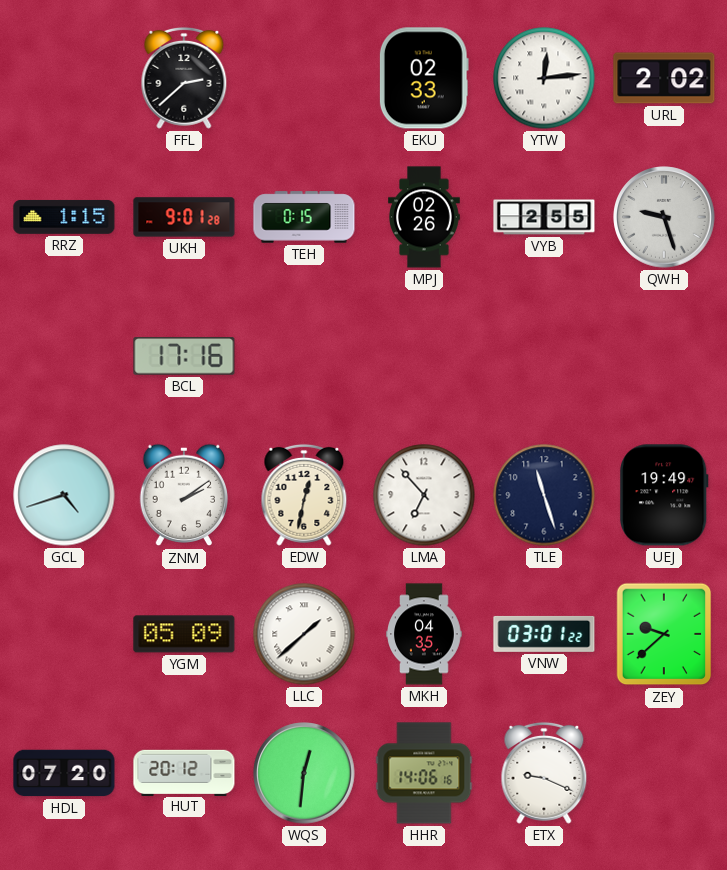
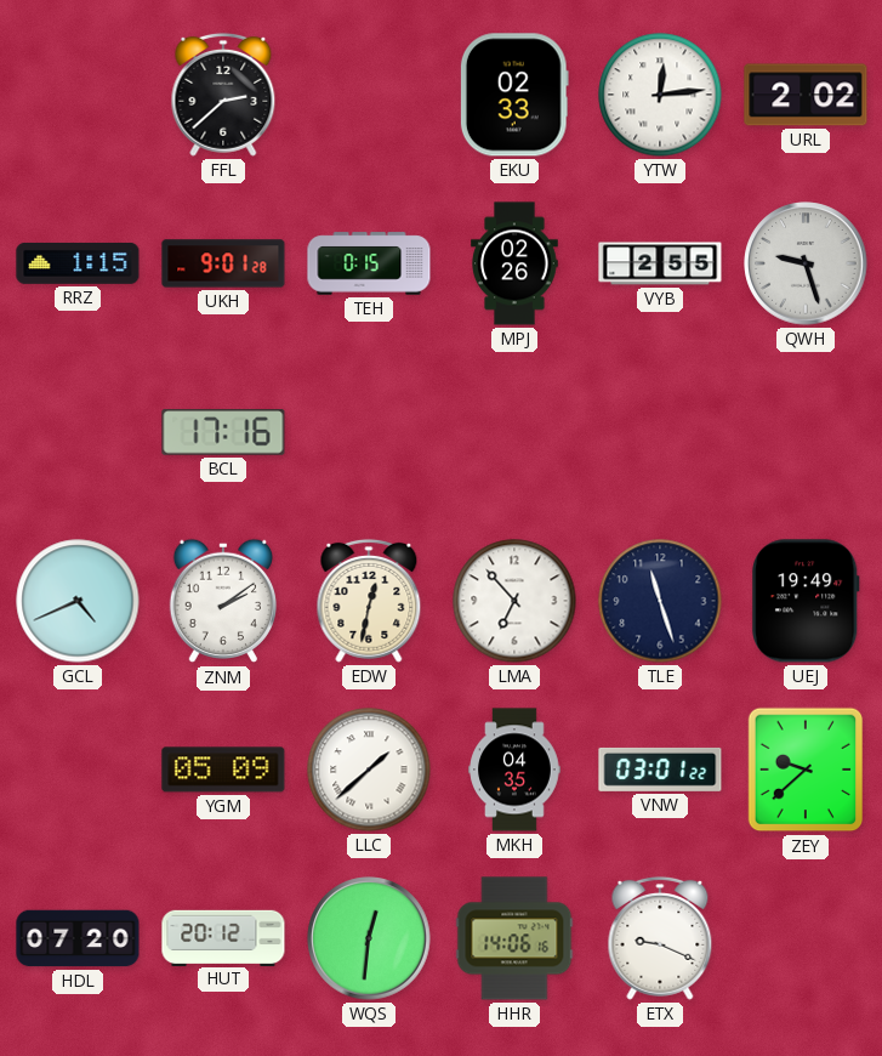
GCL: 4:42 -> 4:41 (78, 601)
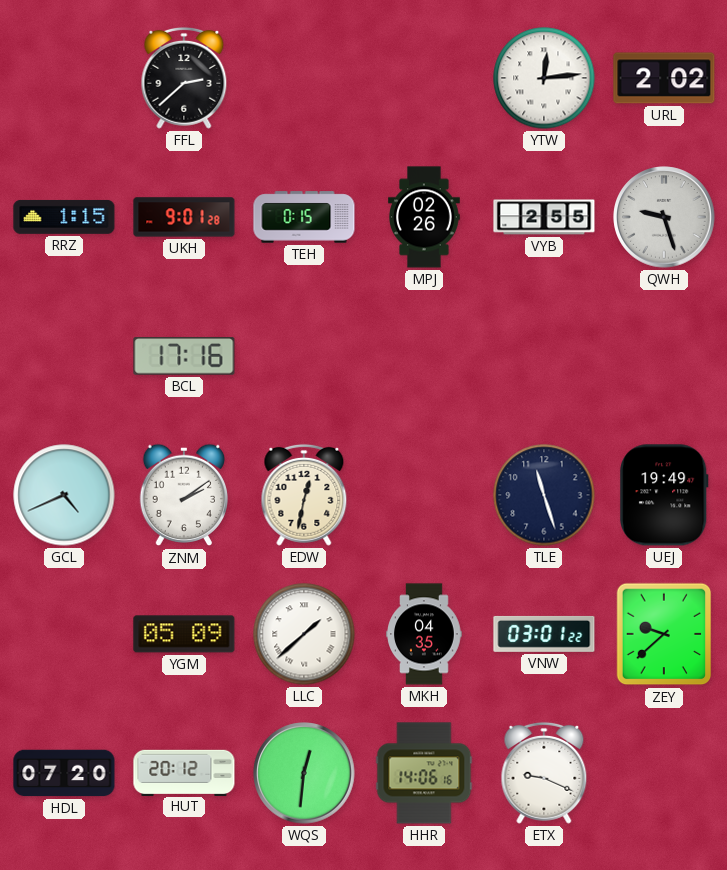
EKU: 02:33 -> none (514, 95)
LMA: 6:53 -> none (514, 601)
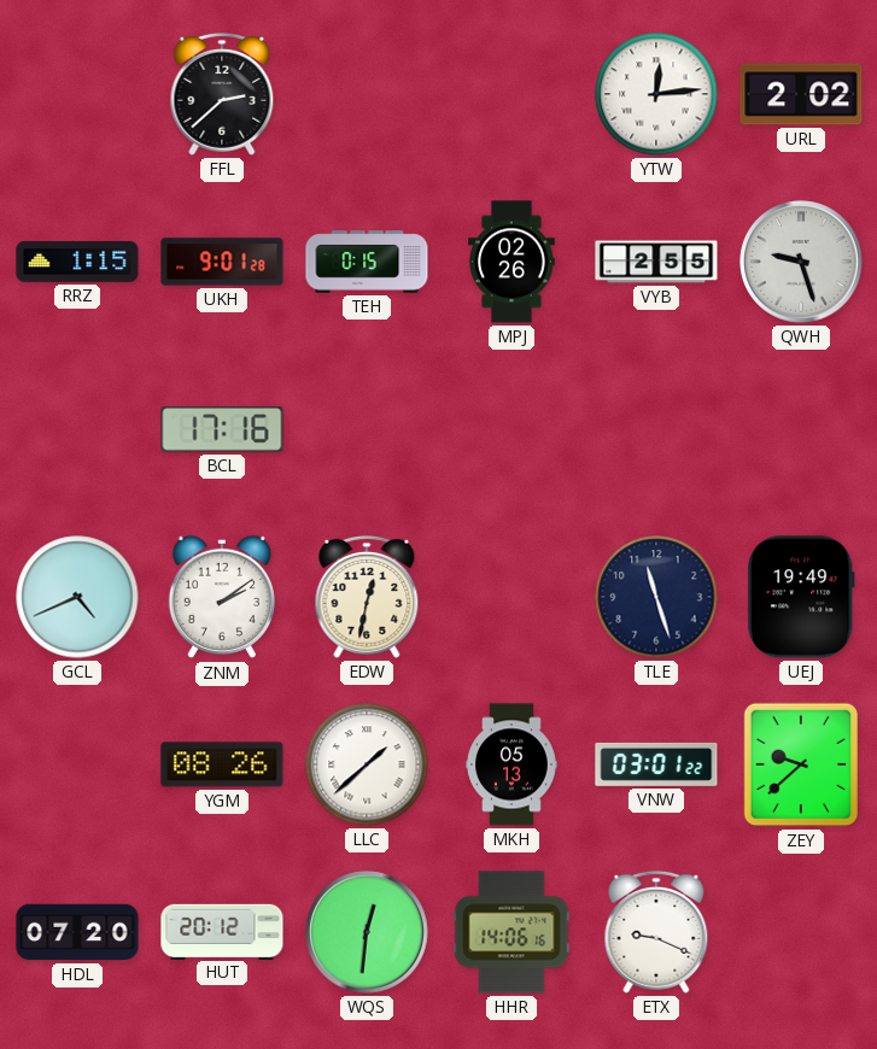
YGM: 05:09 -> 08:26 (222, 764)
MKH: 04:35 -> 05:13 (511, 764)
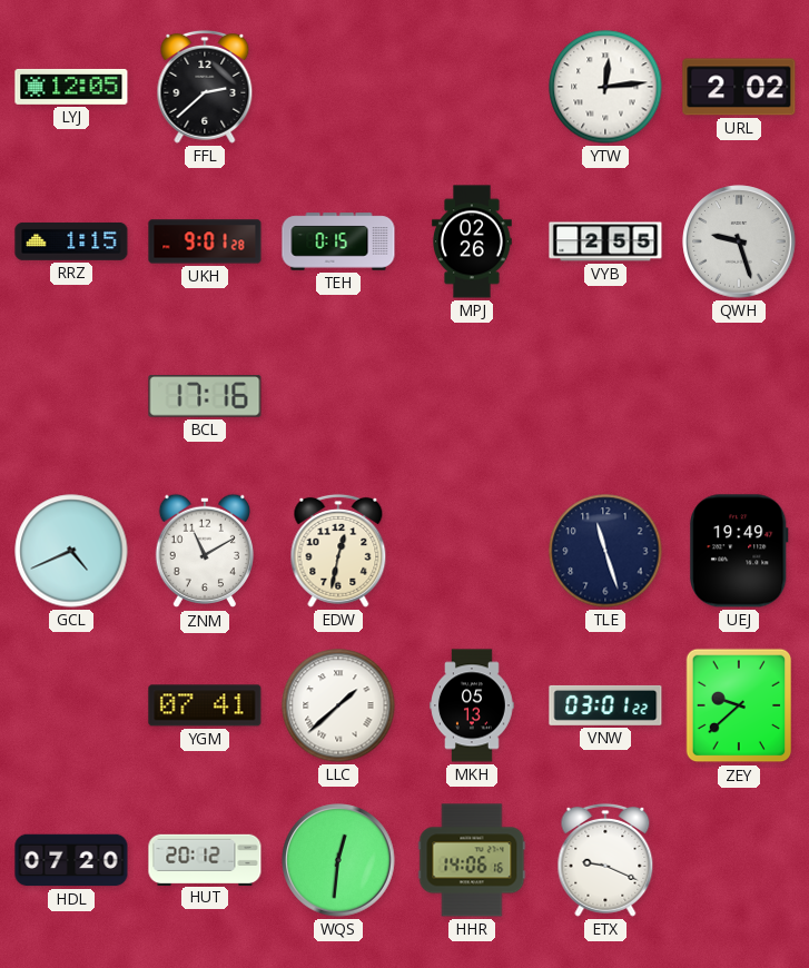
LYJ: none -> 12:05 (71, 87)
ZNM: 2:09 -> 11:10 (204, 551)
YGM: 08:26 -> 07:41 (205, 705)
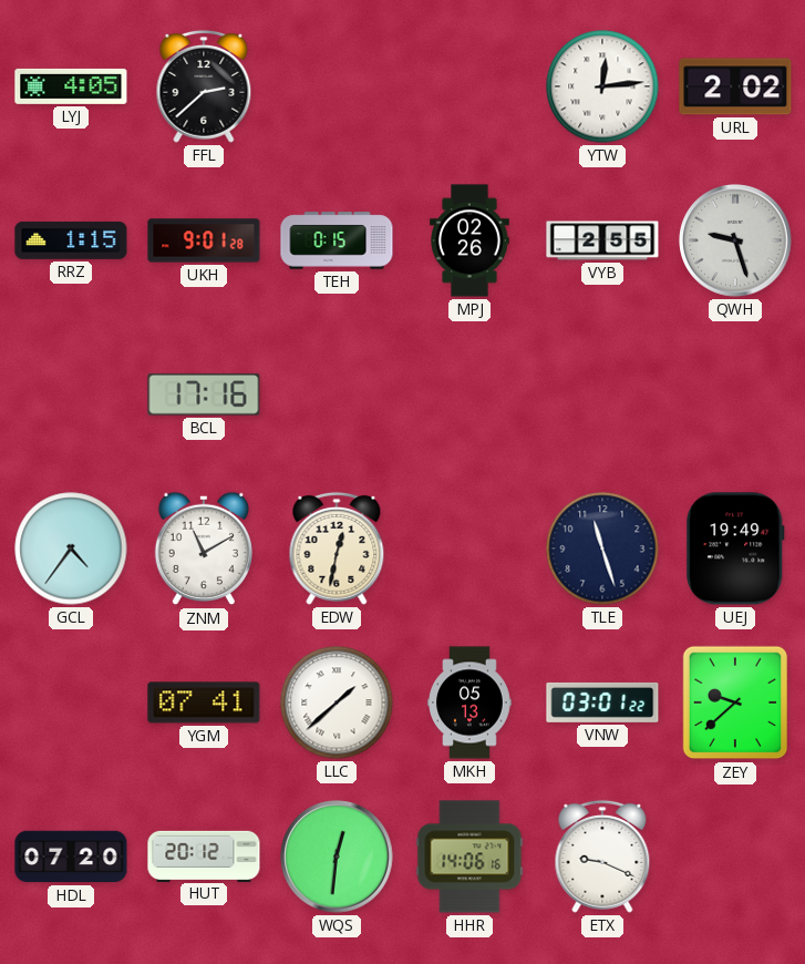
LYJ: 12:05 -> 4:05 (71, 86)
GCL: 4:41 -> 4:36 (71, 548)
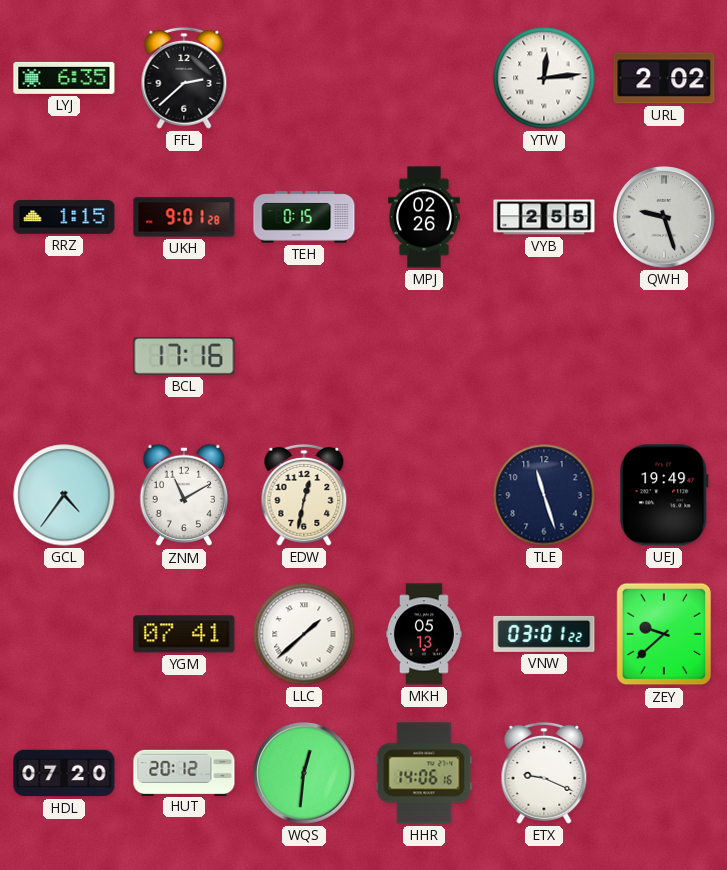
LYJ: 4:05 -> 6:35 (64, 78)
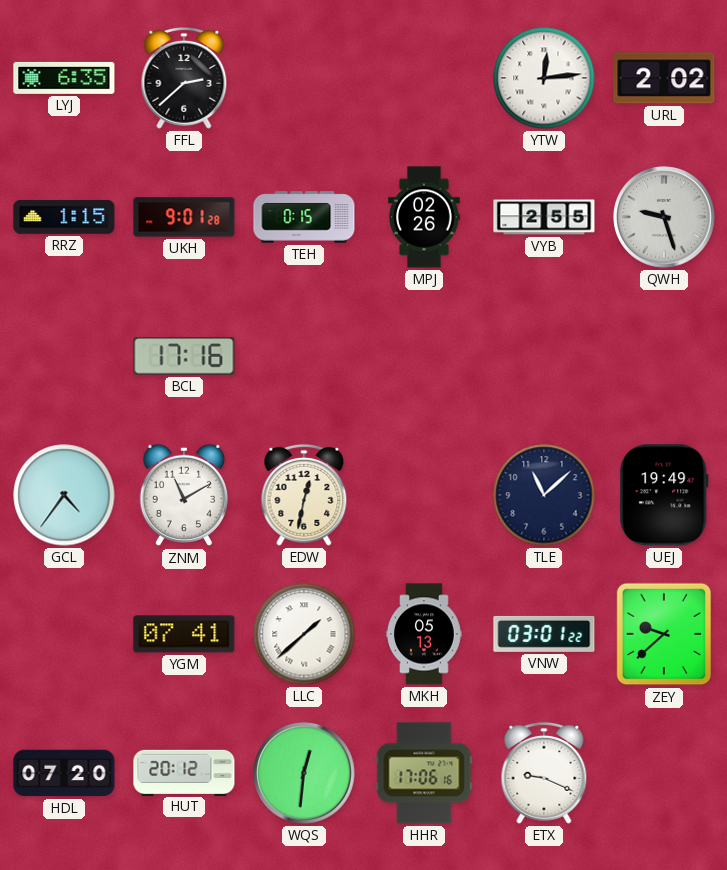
TLE: 11:27 -> 11:08 (544, 495)
HHR: 14:06 -> 17:06 (424, 773)
